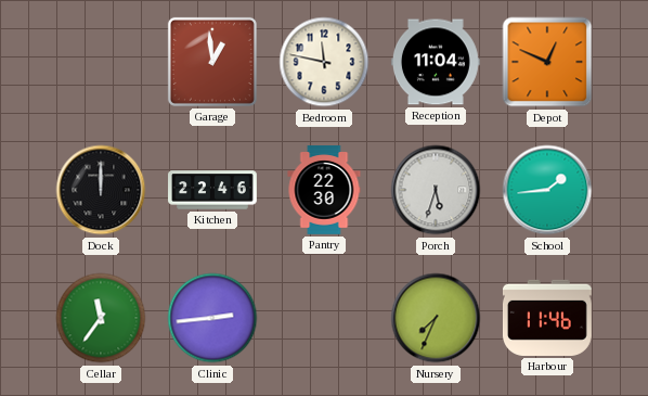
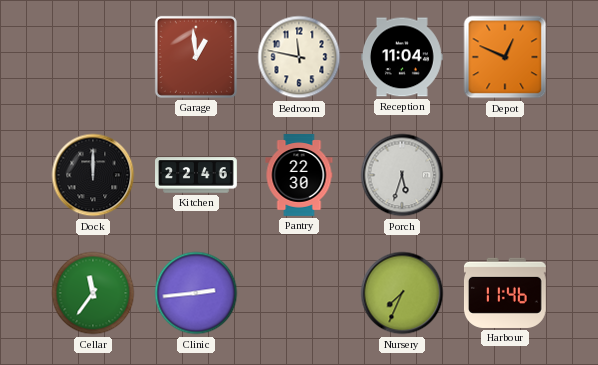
School: 1:44 -> none (547, 190)
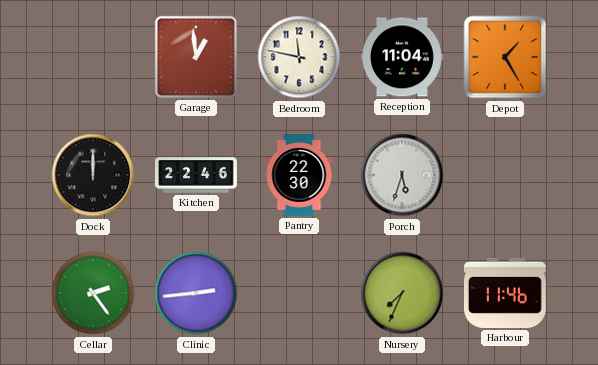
Depot: 12:49 -> 1:25 (505, 57)
Cellar: 11:36 -> 2:24 (93, 293)
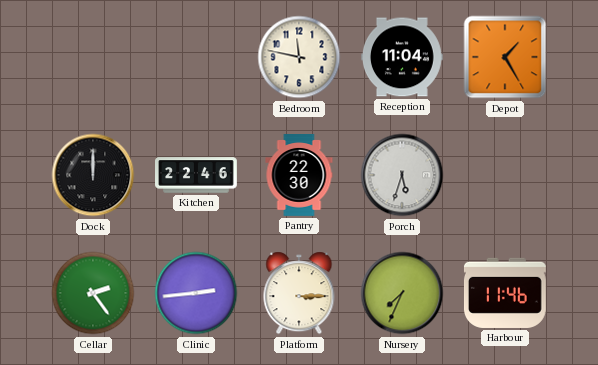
Garage: 12:59 -> none (196, 57)
Platform: none -> 3:15 (299, 293)
